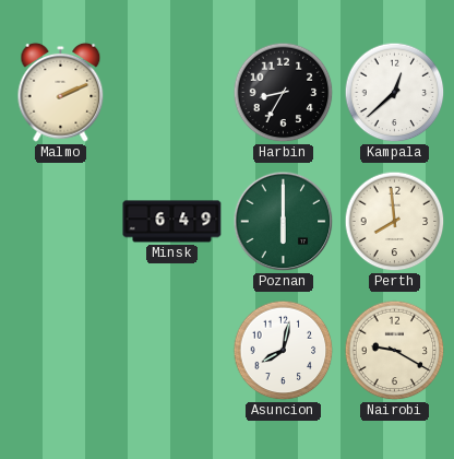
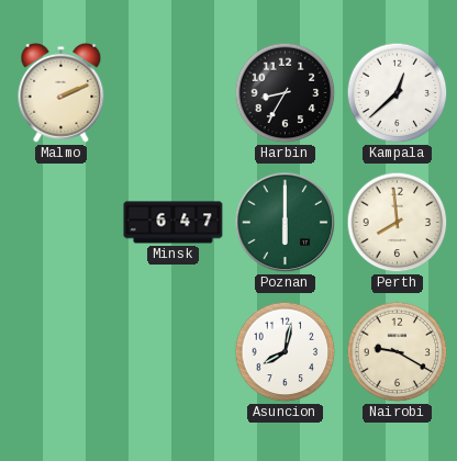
Minsk: 6:49 -> 6:47 (174, 223)
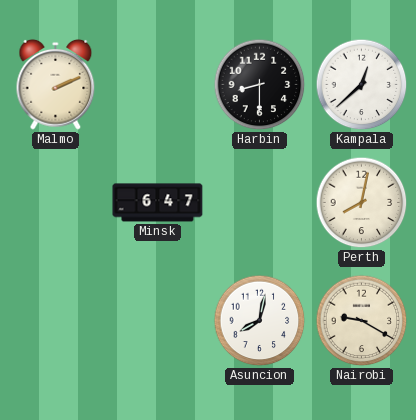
Harbin: 8:35 -> 8:30 (260, 85)
Poznan: 6:00 -> none (286, 223)
Perth: 7:59 -> 8:02 (362, 203)
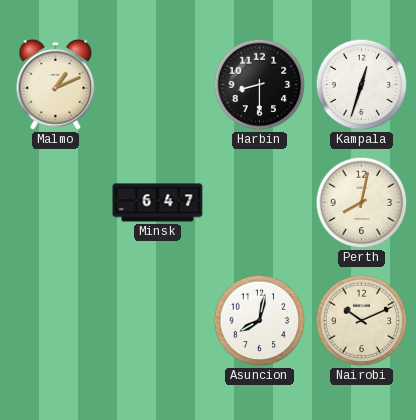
Malmo: 2:11 -> 1:11 (56, 84)
Kampala: 12:38 -> 12:33 (362, 85)
Nairobi: 9:20 -> 10:11 (362, 321)
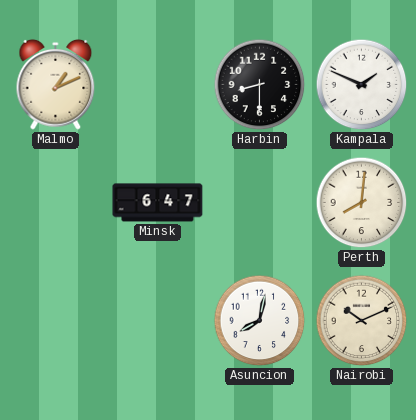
Kampala: 12:33 -> 1:49 (362, 85)
Perth: 8:02 -> 8:01 (362, 203)
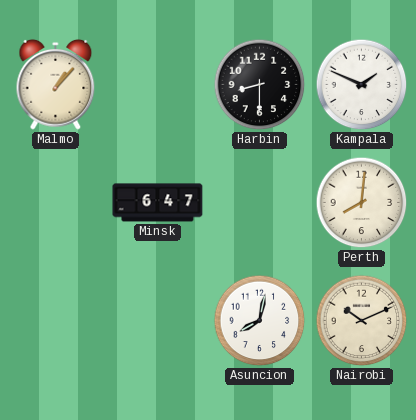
Malmo: 1:11 -> 1:07 (56, 84)
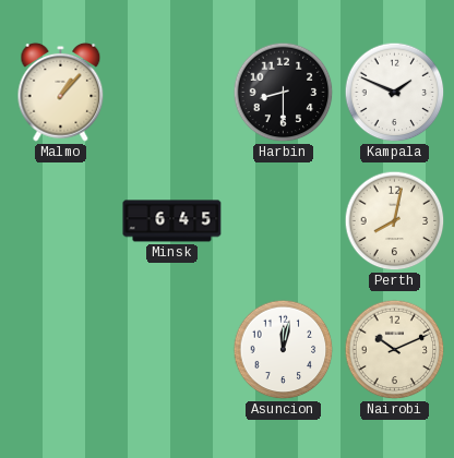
Minsk: 6:47 -> 6:45 (172, 221)
Perth: 8:01 -> 8:02 (395, 221)
Asuncion: 8:02 -> 12:02 (284, 350)
